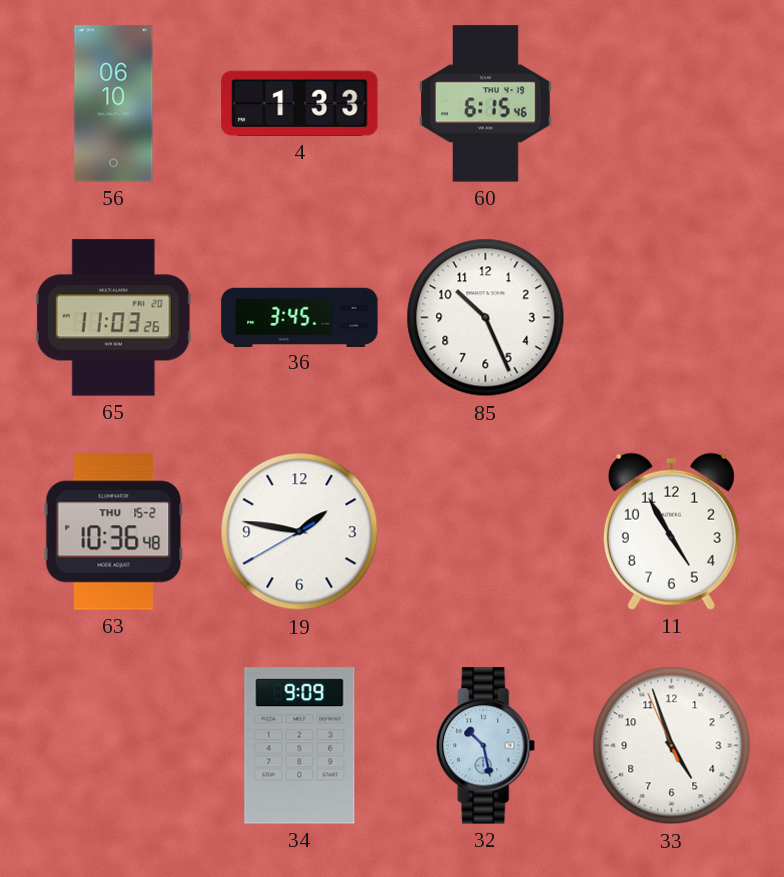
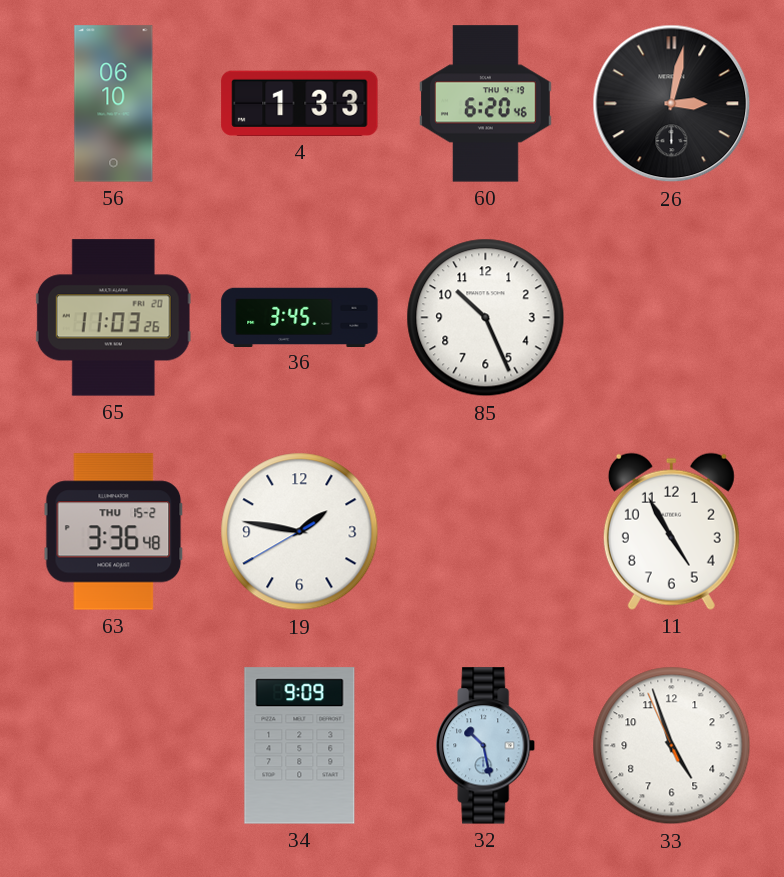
60: 6:15 -> 6:20 (486, 104)
26: none -> 3:02 (672, 104)
63: 10:36 -> 3:36 (114, 532)
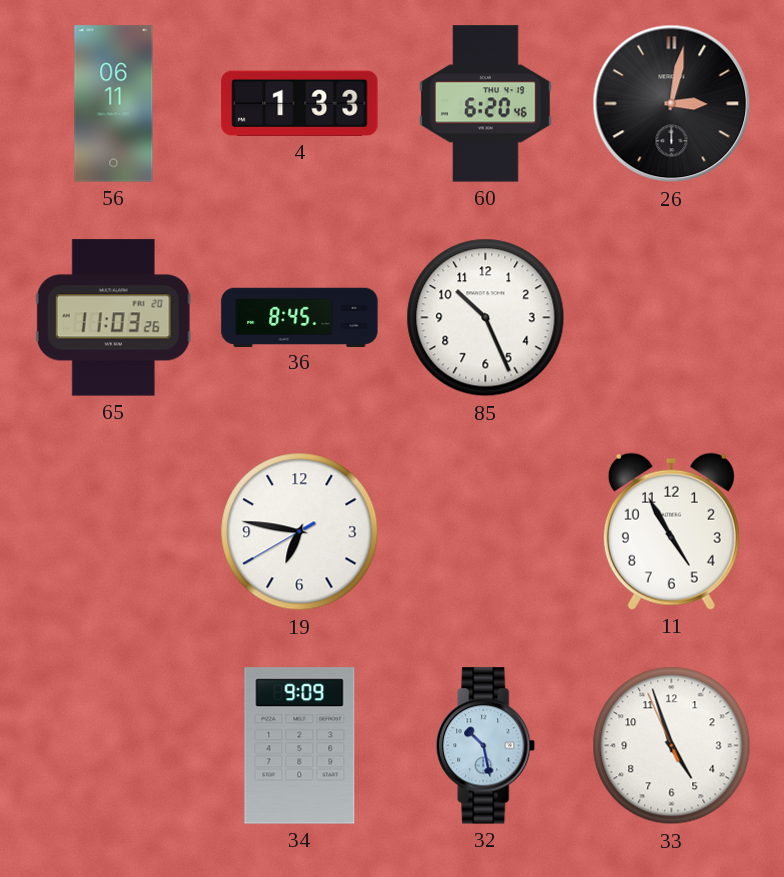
56: 06:10 -> 06:11 (114, 104)
36: 3:45 -> 8:45 (300, 317)
63: 3:36 -> none (114, 532)
19: 1:46 -> 6:46 (300, 532)
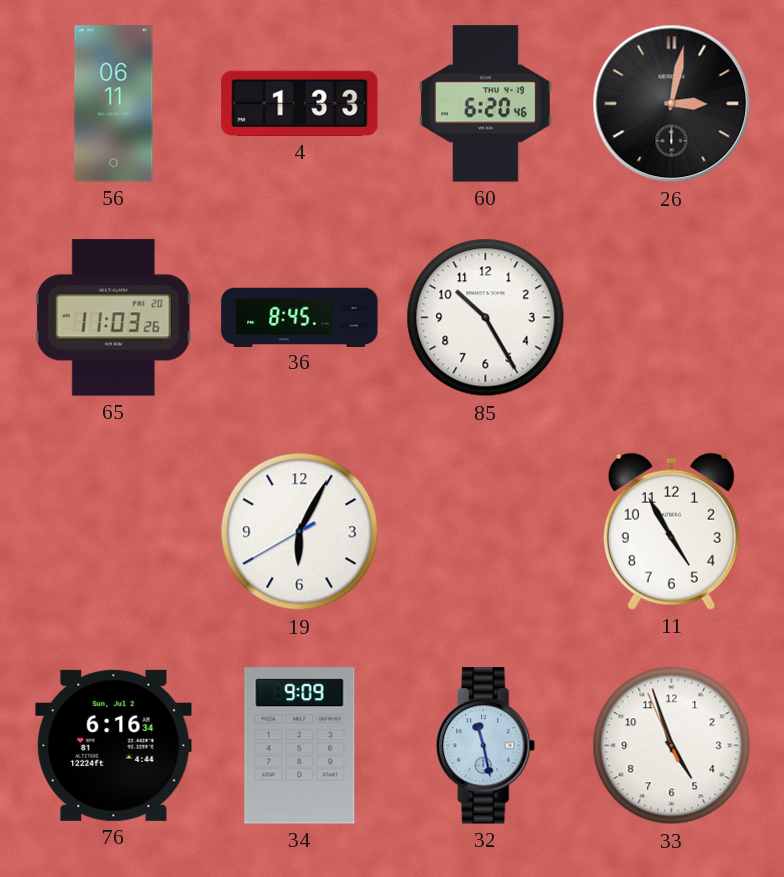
85: 10:26 -> 10:25 (486, 318)
19: 6:46 -> 6:04 (300, 532)
76: none -> 6:16 (114, 745)
32: 10:28 -> 11:28 (486, 746)
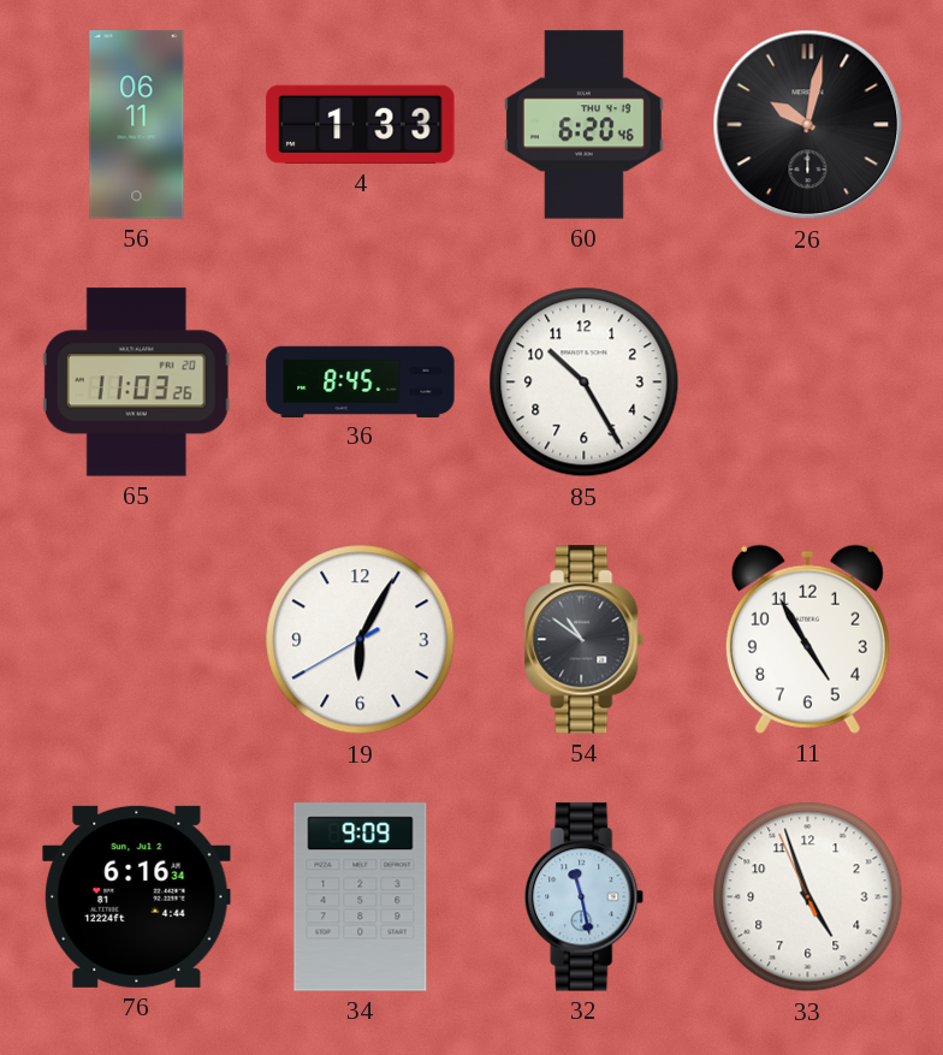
26: 3:02 -> 10:02 (808, 125)
54: none -> 10:51 (585, 640)
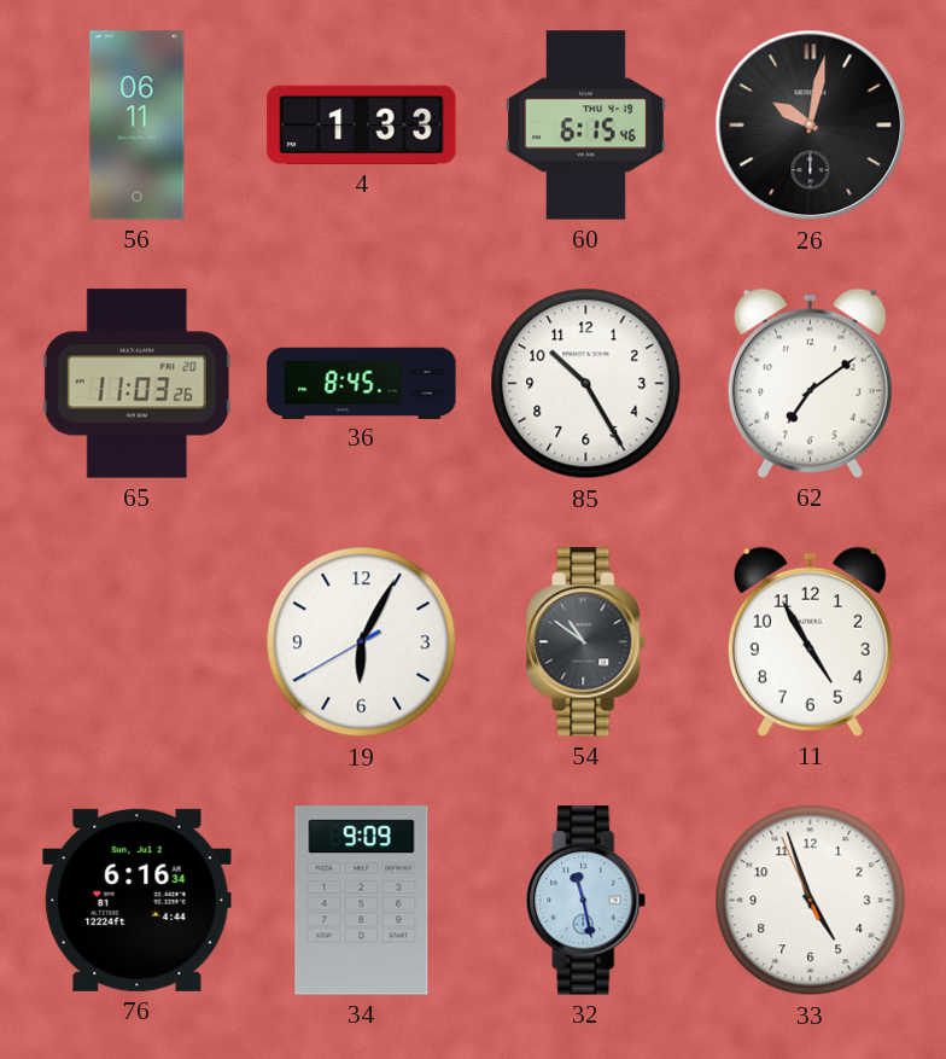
60: 6:20 -> 6:15 (586, 126)
62: none -> 7:09 (810, 383)
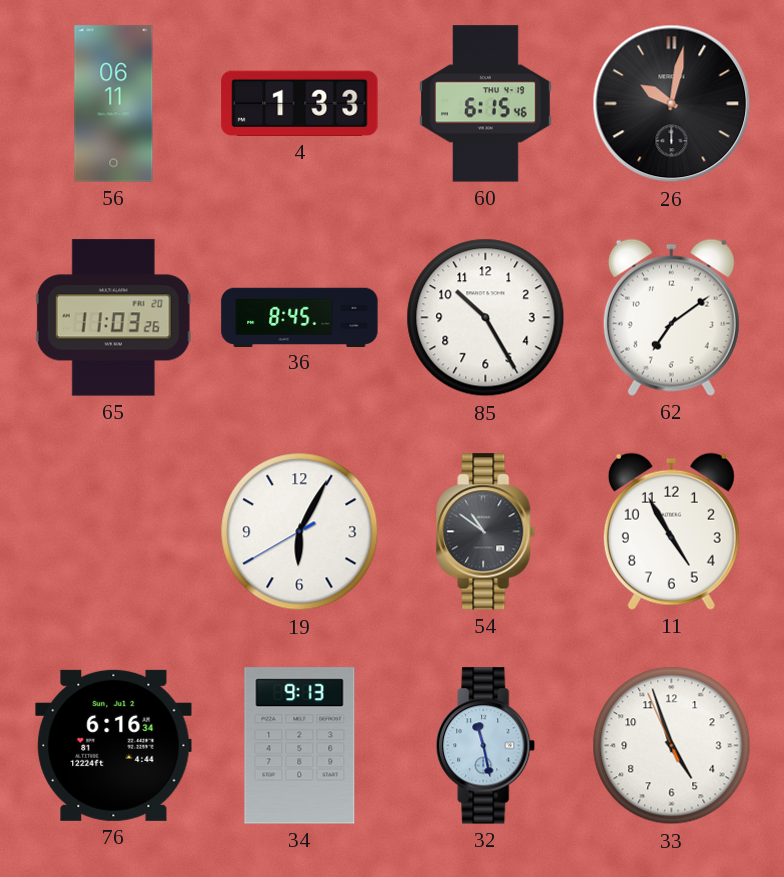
34: 9:09 -> 9:13 (300, 746)
